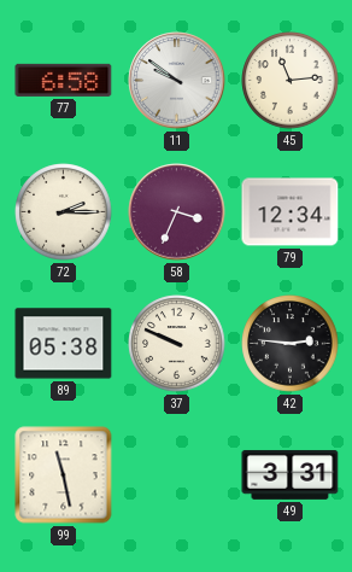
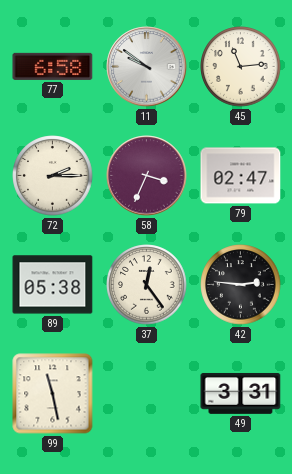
79: 12:34 -> 02:47 (241, 176)
37: 9:49 -> 12:24 (147, 285)
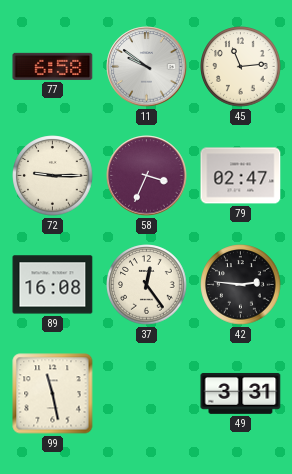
72: 2:15 -> 9:15 (53, 176)
89: 05:38 -> 16:08 (53, 285)
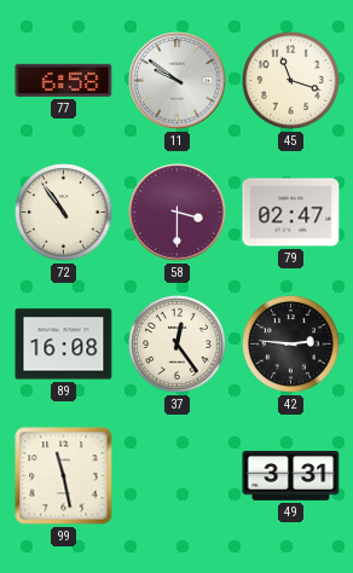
45: 11:14 -> 11:18 (291, 81)
72: 9:15 -> 10:54 (64, 213)
58: 3:34 -> 3:30 (178, 213)
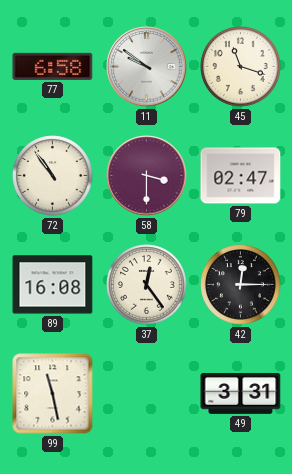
42: 2:46 -> 12:15 (241, 285)
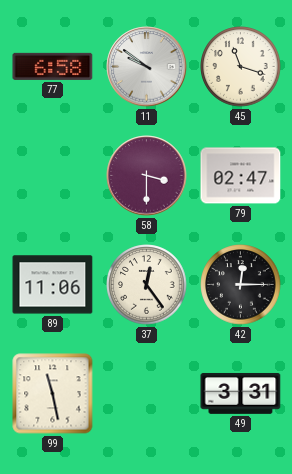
72: 10:54 -> none (53, 176)
89: 16:08 -> 11:06 (53, 285)
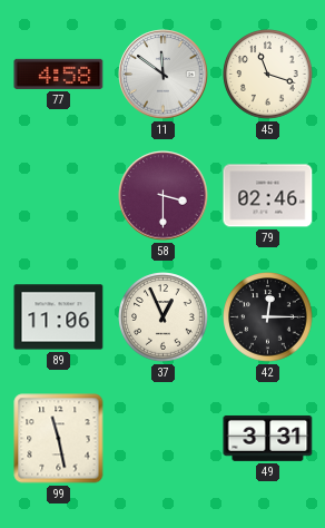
77: 6:58 -> 4:58 (59, 74)
11: 9:51 -> 11:51 (164, 75)
79: 02:47 -> 02:46 (268, 196)
37: 12:24 -> 12:56 (164, 317)
